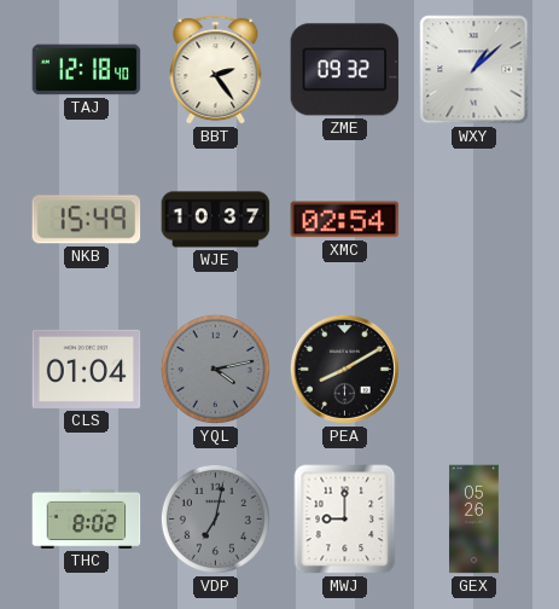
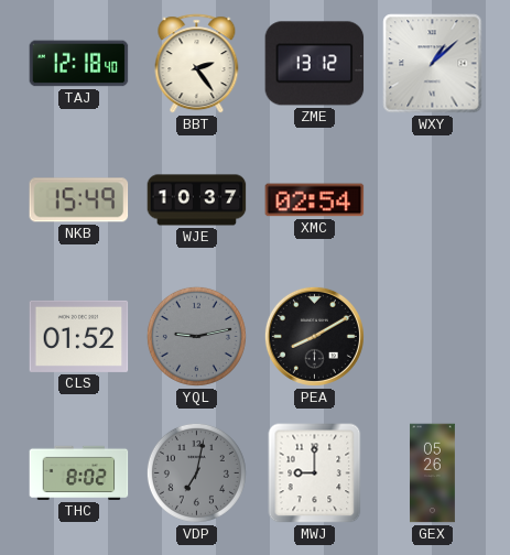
ZME: 09:32 -> 13:12 (315, 64)
CLS: 01:04 -> 01:52 (79, 336)
YQL: 4:13 -> 9:13 (196, 336)
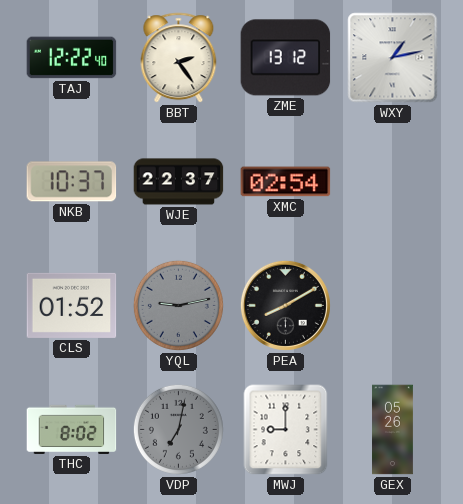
TAJ: 12:18 -> 12:22 (72, 58)
WXY: 1:08 -> 1:13 (393, 58)
NKB: 15:49 -> 10:37 (72, 182)
WJE: 10:37 -> 22:37 (179, 182)
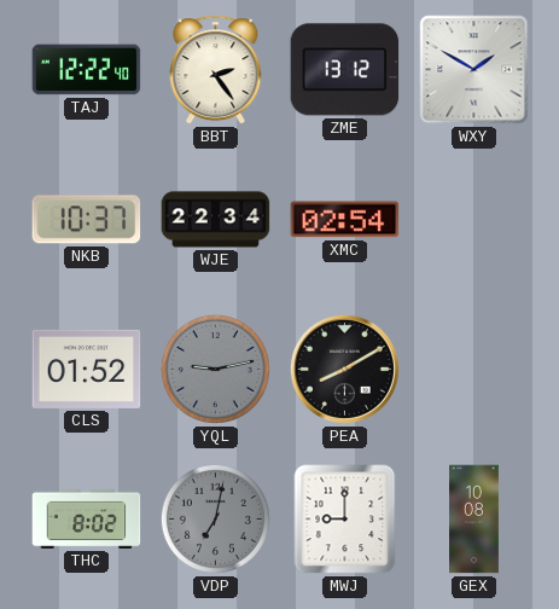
WXY: 1:13 -> 1:50 (474, 70)
WJE: 22:37 -> 22:34 (216, 220)
GEX: 05:26 -> 10:08 (474, 520)
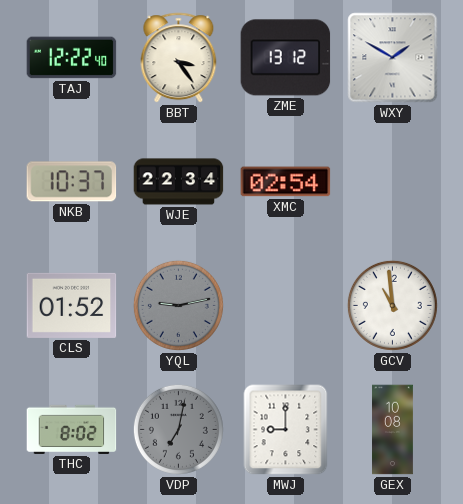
BBT: 2:24 -> 3:24 (179, 58)
PEA: 8:10 -> none (344, 369)
GCV: none -> 10:59 (392, 305)
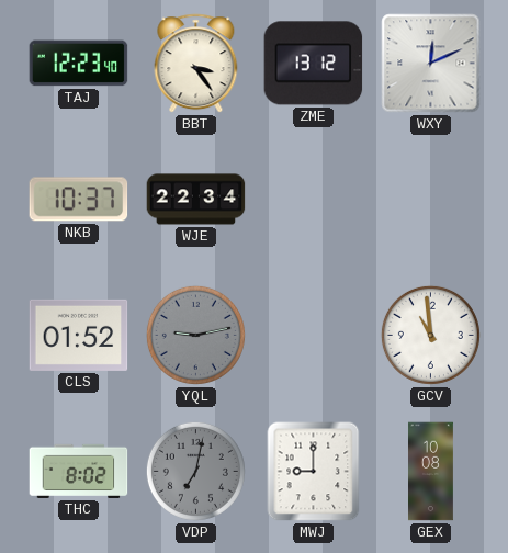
TAJ: 12:22 -> 12:23 (79, 64)
WXY: 1:50 -> 12:11 (431, 64)
XMC: 02:54 -> none (286, 182)
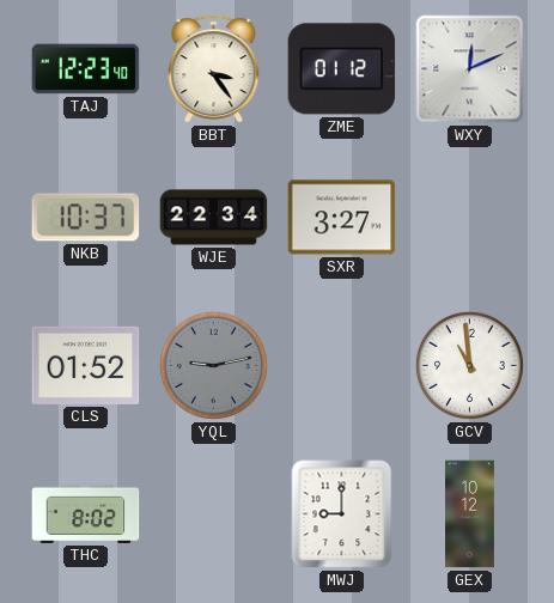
ZME: 13:12 -> 01:12 (342, 69)
SXR: none -> 3:27 (342, 218)
VDP: 7:02 -> none (195, 471)
GEX: 10:08 -> 10:12 (470, 514)
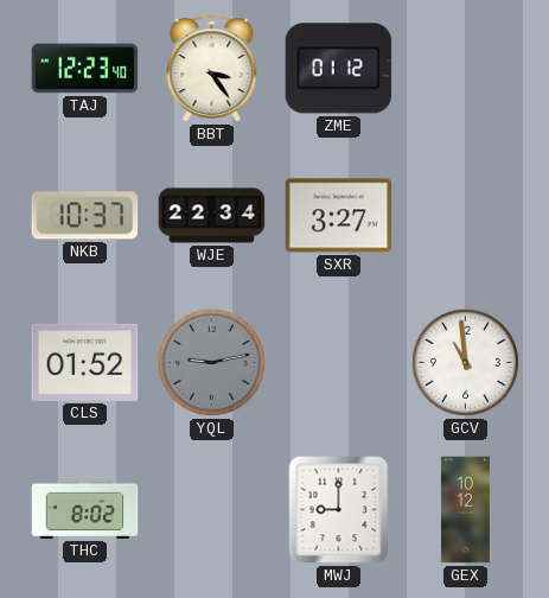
WXY: 12:11 -> none (470, 69)
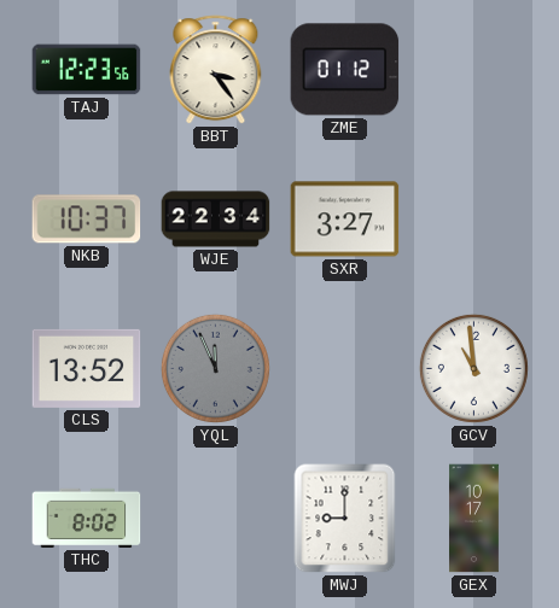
TAJ: 12:23:40 -> 12:23:56 (87, 70)
CLS: 01:52 -> 13:52 (87, 368)
YQL: 9:13 -> 11:56 (215, 368)
GEX: 10:12 -> 10:17 (474, 519)
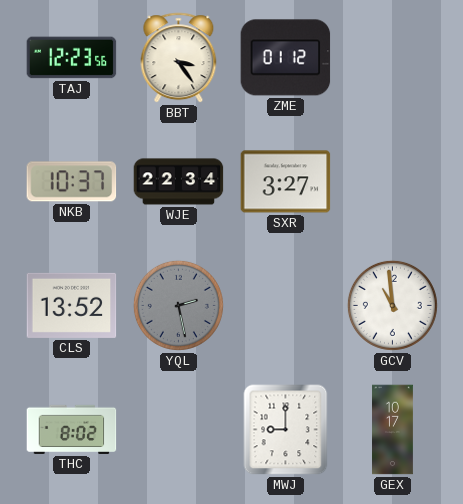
YQL: 11:56 -> 2:28 (178, 305)
